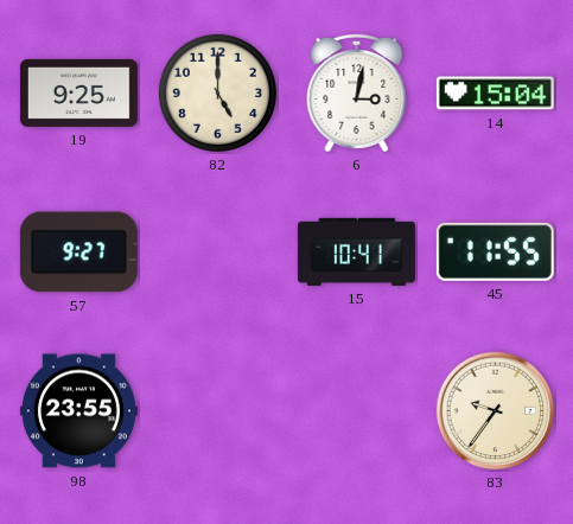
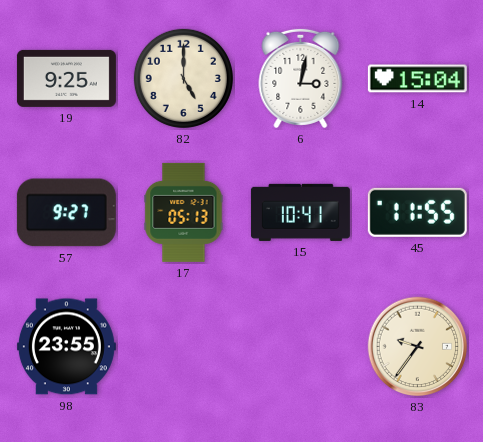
17: none -> 05:13 (184, 212)
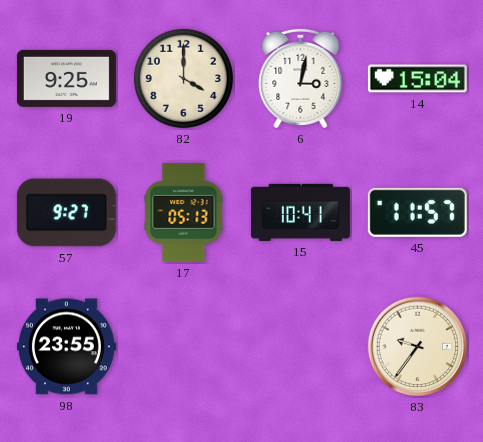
82: 5:00 -> 4:00 (183, 78)
45: 11:55 -> 11:57 (417, 212)
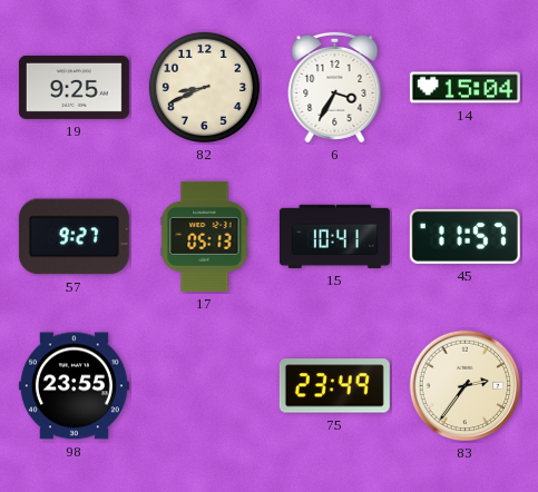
82: 4:00 -> 8:41 (204, 87)
6: 3:02 -> 3:35 (335, 87)
75: none -> 23:49 (334, 386)
83: 9:36 -> 2:36 (466, 386)
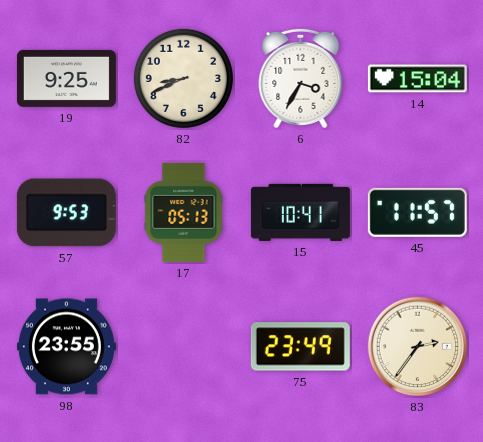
57: 9:27 -> 9:53 (66, 213)
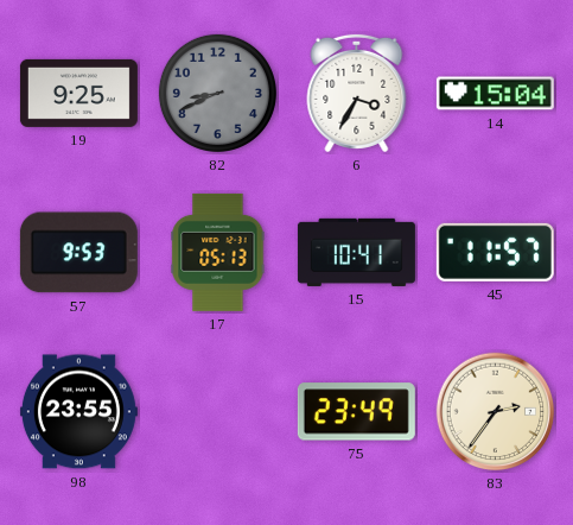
82 dial: cream -> grey (217, 93)
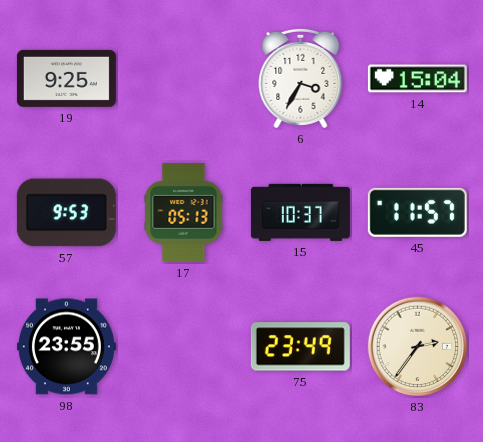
82: 8:41 -> none (217, 93)
15: 10:41 -> 10:37 (300, 212)
